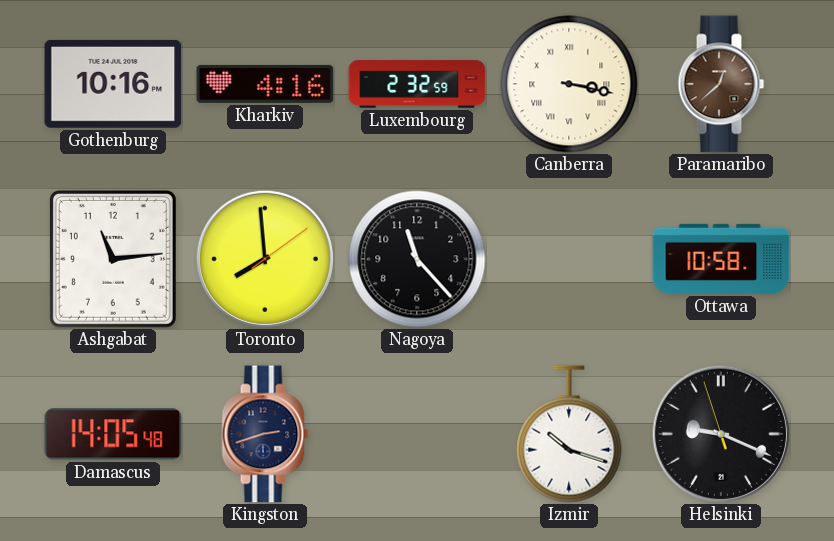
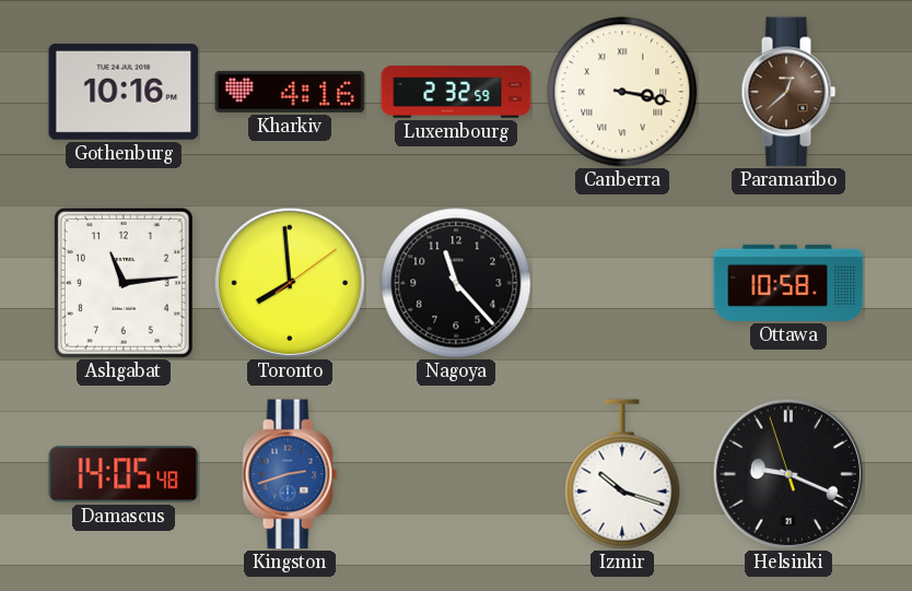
Kingston dial: navy -> blue (290, 474)
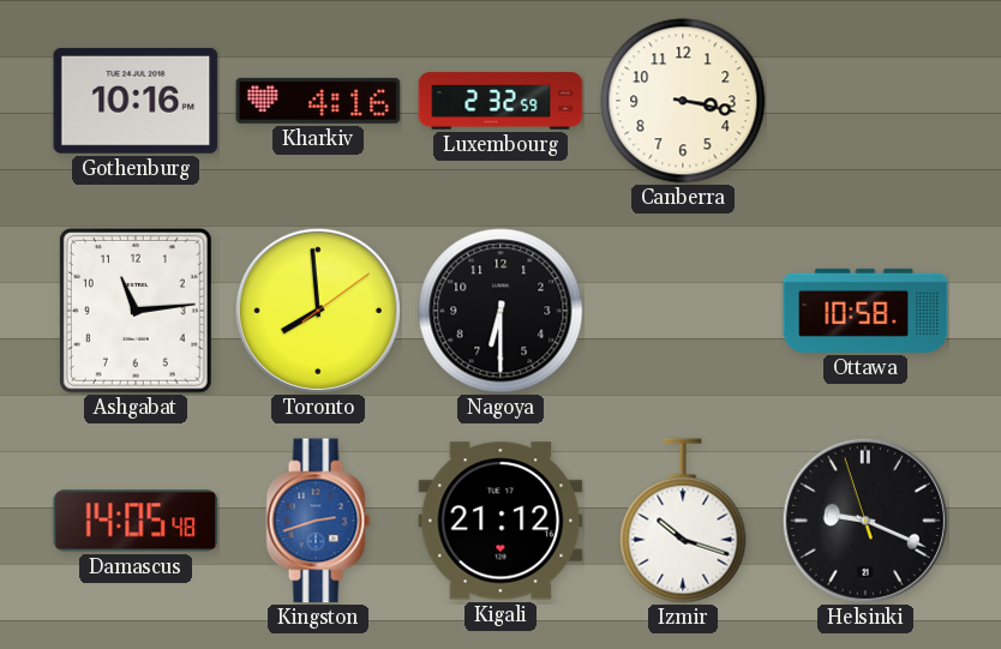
Canberra numerals: Roman -> Arabic (683, 101)
Paramaribo: 12:38 -> none (788, 92)
Nagoya: 11:23 -> 6:30 (501, 311)
Kigali: none -> 21:12 (501, 521)
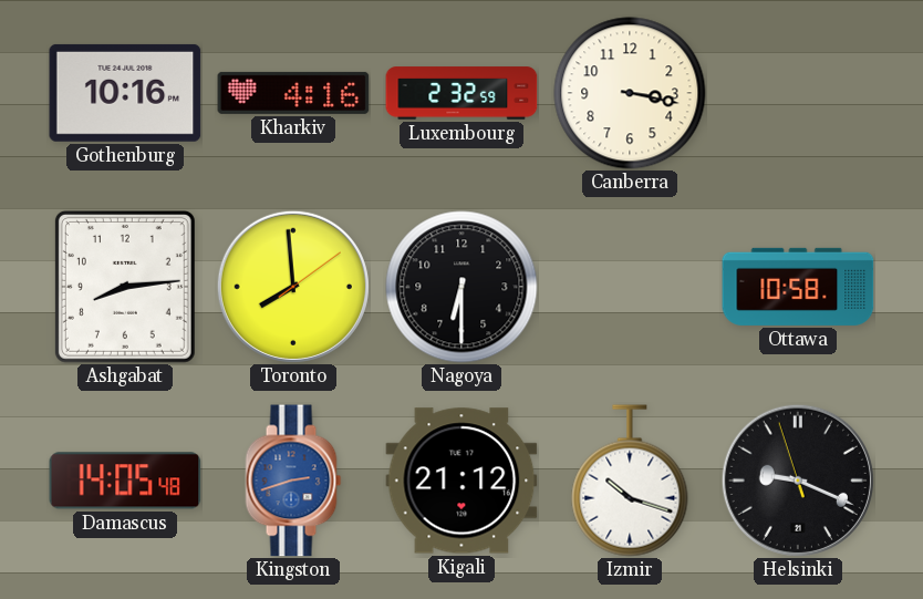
Ashgabat: 11:14 -> 8:14 (125, 287)
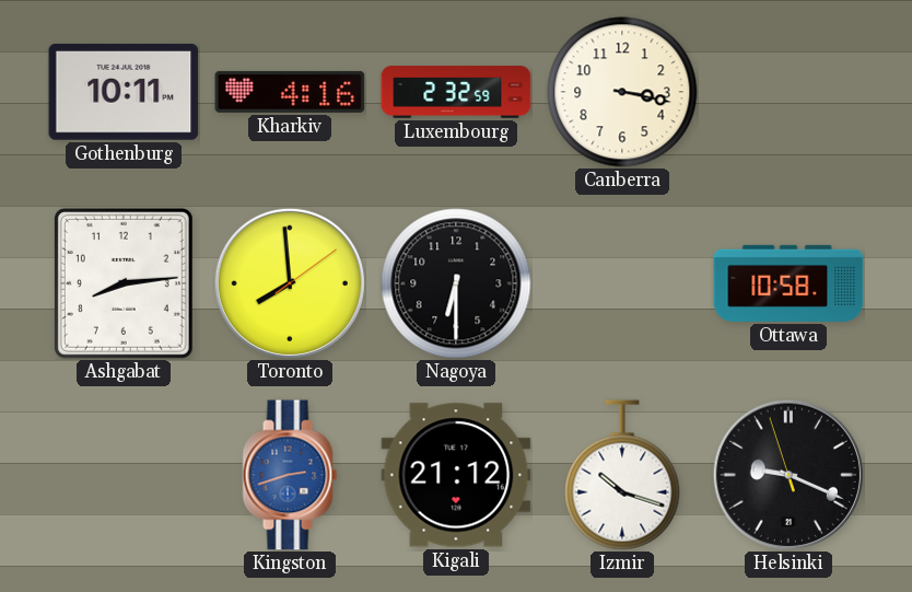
Gothenburg: 10:16 -> 10:11 (124, 92)
Damascus: 14:05 -> none (125, 481)
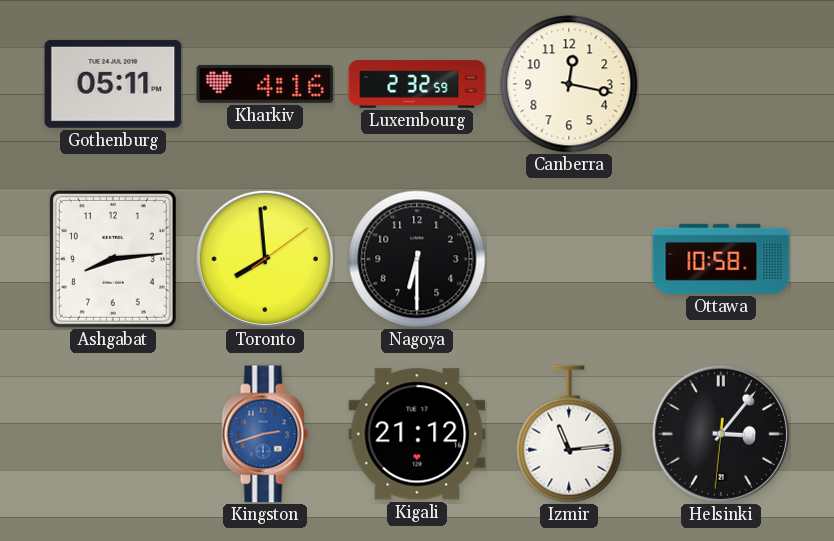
Gothenburg: 10:11 -> 05:11 (113, 84)
Canberra: 3:17 -> 12:17 (569, 84)
Izmir: 10:18 -> 11:14 (569, 434)
Helsinki: 9:18 -> 3:06 (721, 434)
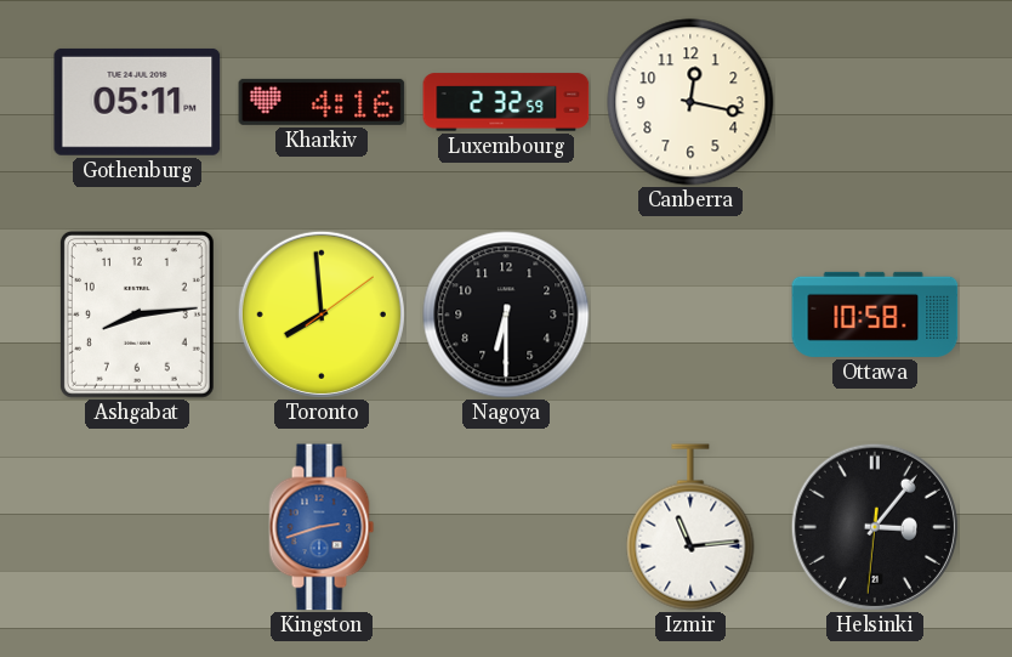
Kigali: 21:12 -> none (417, 434)
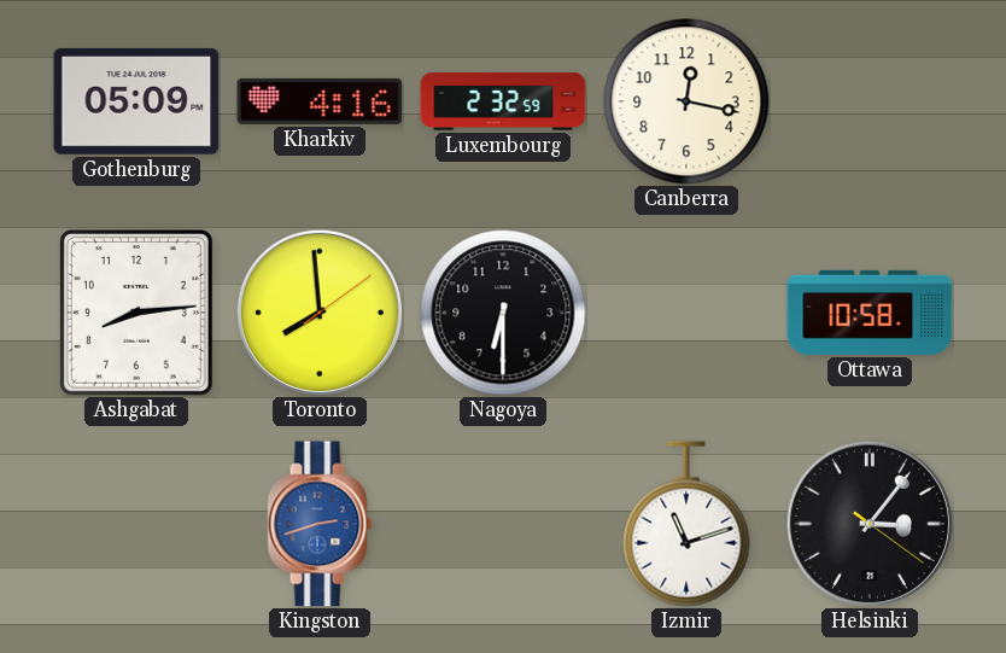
Gothenburg: 05:11 -> 05:09 (136, 101)
Izmir: 11:14 -> 11:12 (686, 524)
Helsinki: 3:06:31 -> 3:06:21 (870, 524)
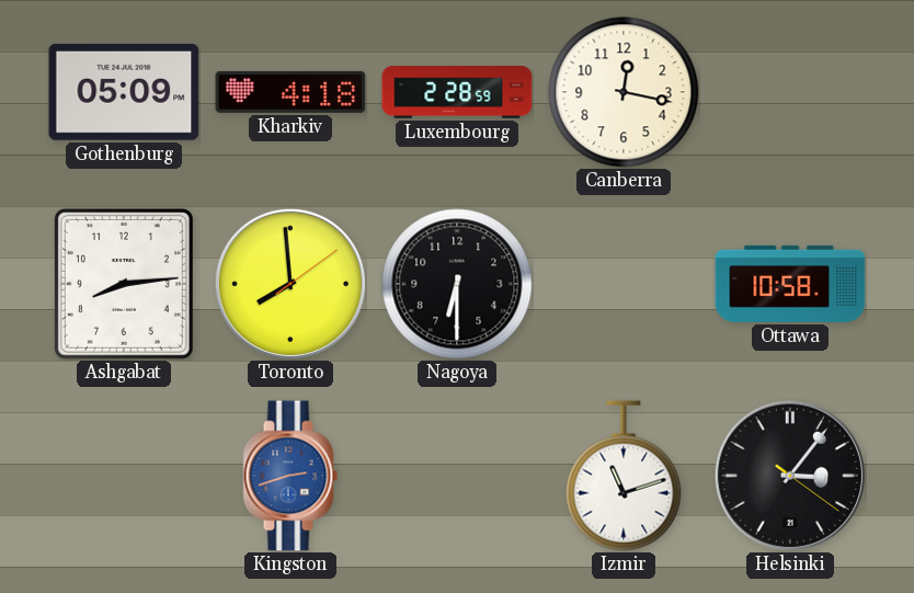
Kharkiv: 4:16 -> 4:18 (290, 92)
Luxembourg: 2:32 -> 2:28 (457, 92)
